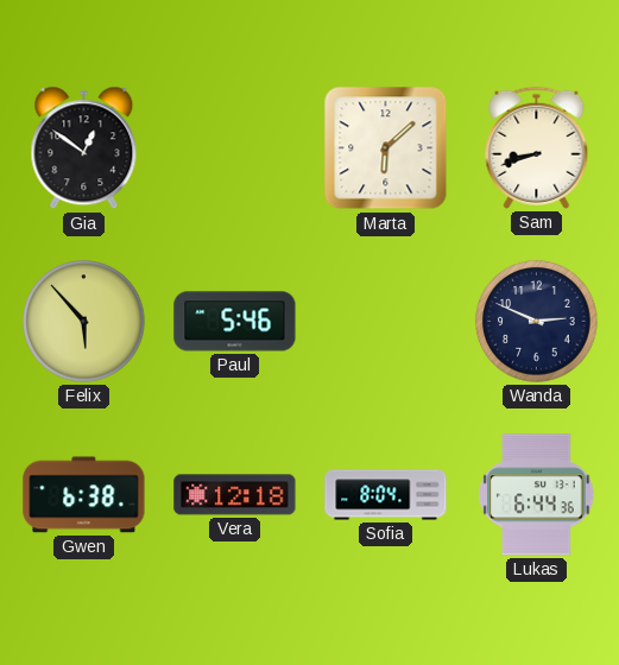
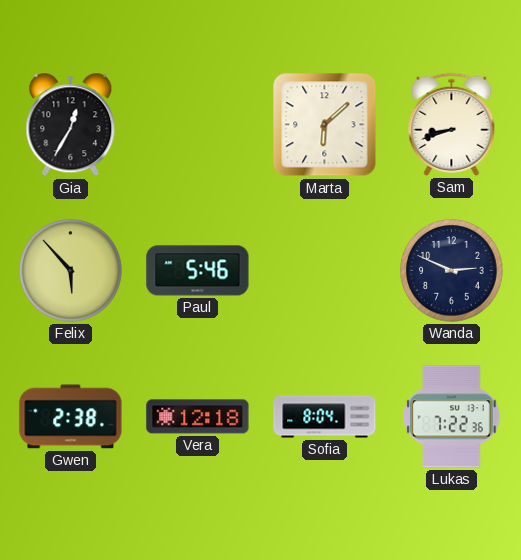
Gia: 12:51 -> 12:35 (71, 125)
Gwen: 6:38 -> 2:38 (71, 417)
Lukas: 6:44 -> 7:22 (452, 417)
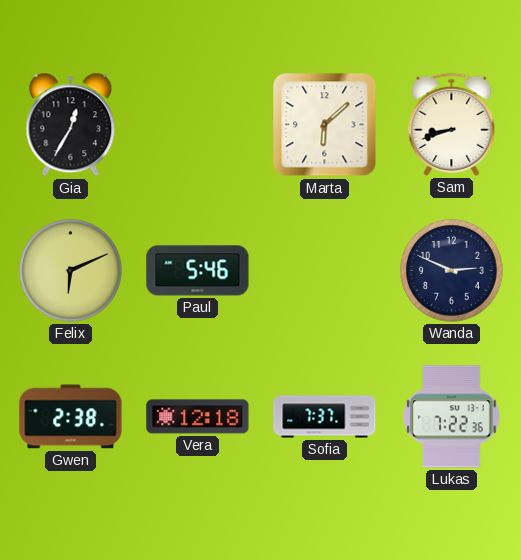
Felix: 5:53 -> 6:11 (71, 271)
Sofia: 8:04 -> 7:37 (325, 417)
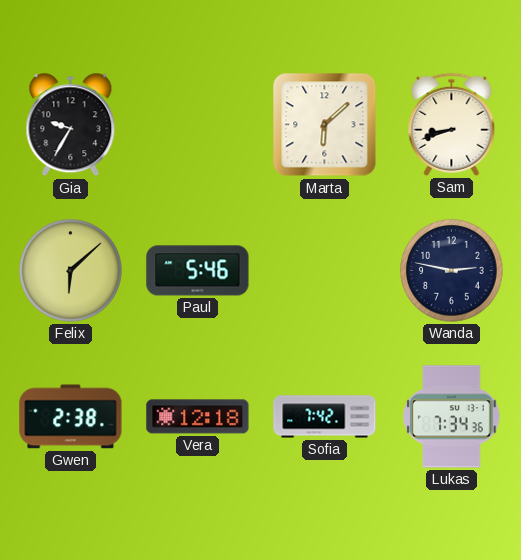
Gia: 12:35 -> 9:35 (71, 125)
Felix: 6:11 -> 6:08 (71, 271)
Wanda: 2:49 -> 2:47 (452, 271)
Sofia: 7:37 -> 7:42 (325, 417)
Lukas: 7:22 -> 7:34 (452, 417)
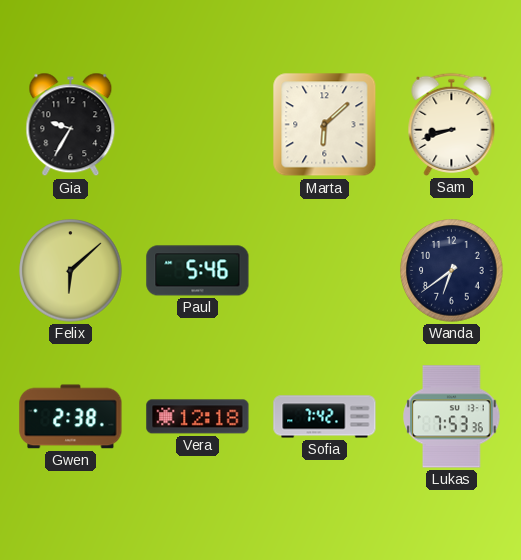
Wanda: 2:47 -> 6:39 (452, 271)
Lukas: 7:34 -> 7:53 (452, 417)
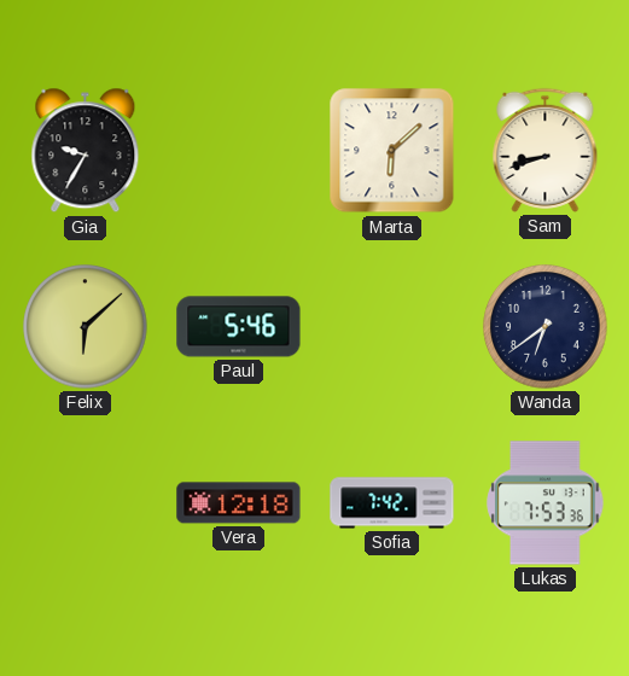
Gwen: 2:38 -> none (71, 417)
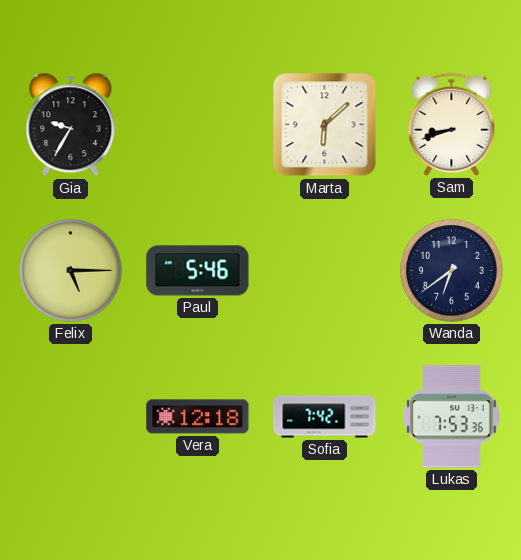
Felix: 6:08 -> 5:15 (71, 271)
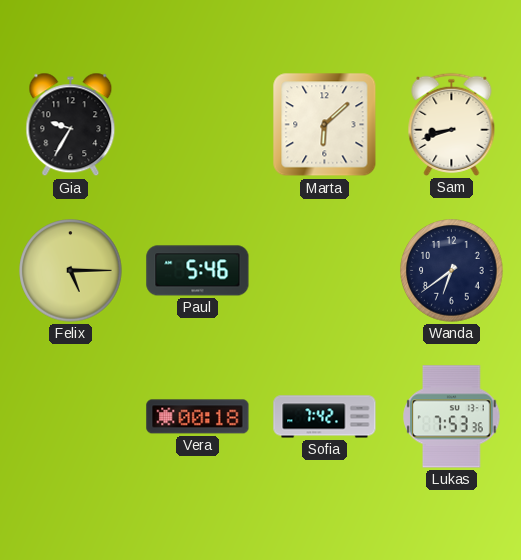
Vera: 12:18 -> 00:18 (198, 417)
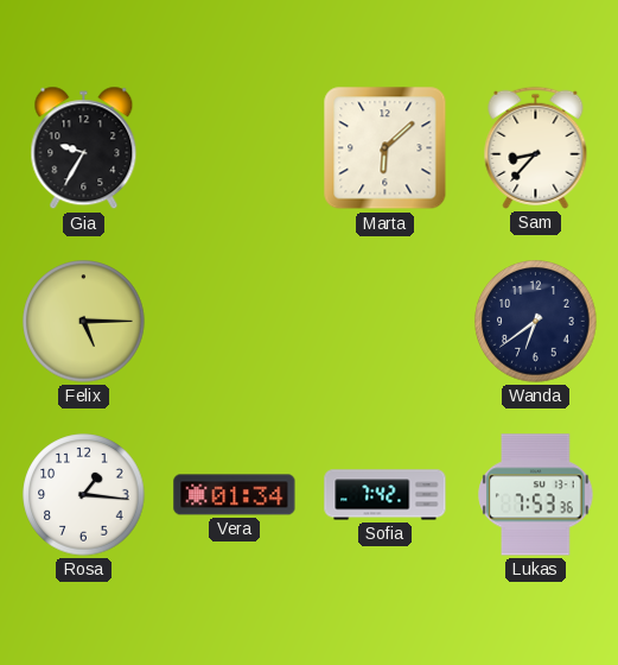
Sam: 8:42 -> 8:37 (536, 147)
Paul: 5:46 -> none (198, 271)
Rosa: none -> 1:16 (84, 495)
Vera: 00:18 -> 01:34 (235, 495)
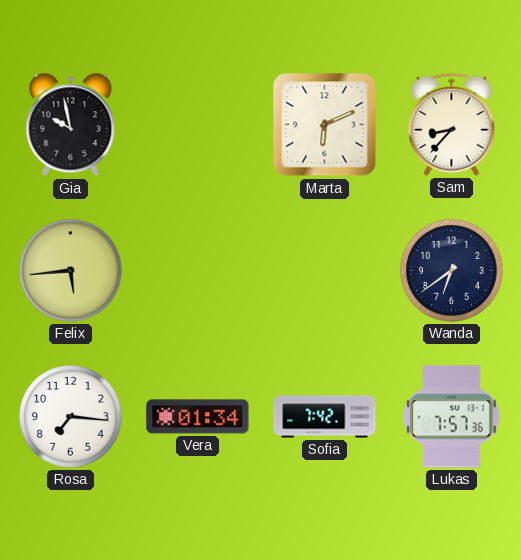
Gia: 9:35 -> 9:58 (71, 125)
Marta: 6:08 -> 6:11 (325, 125)
Felix: 5:15 -> 5:44 (71, 271)
Rosa: 1:16 -> 7:16 (71, 417)
Lukas: 7:53 -> 7:57 (452, 417)
